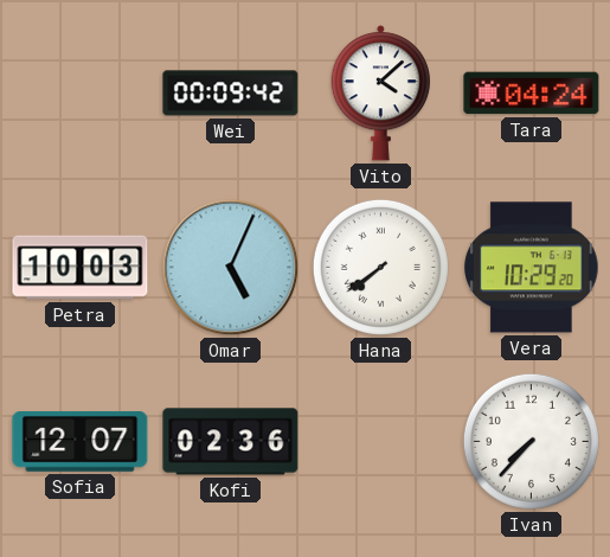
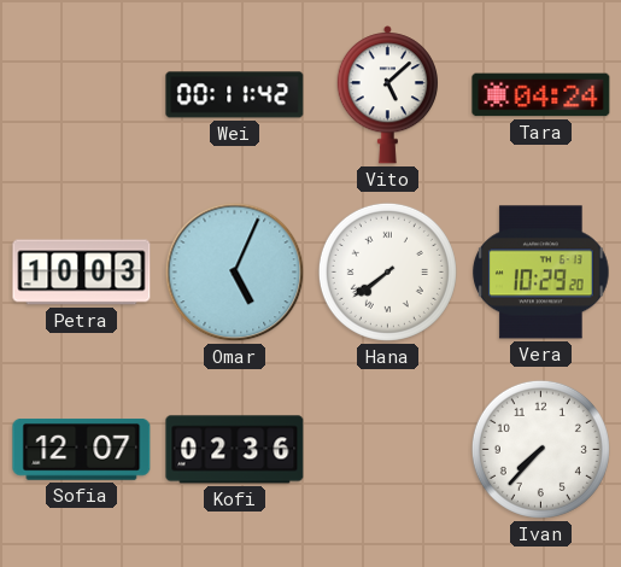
Wei: 00:09 -> 00:11 (235, 95)
Vito: 4:08 -> 5:08 (387, 95)
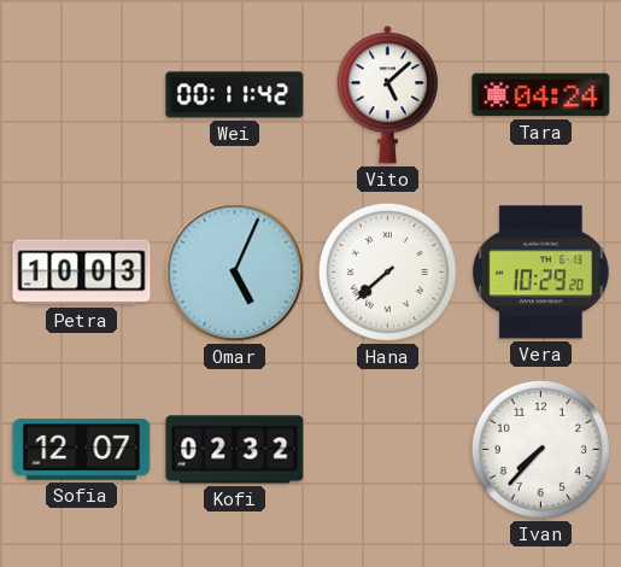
Hana: 7:39 -> 7:38 (387, 271)
Kofi: 02:36 -> 02:32 (235, 450)
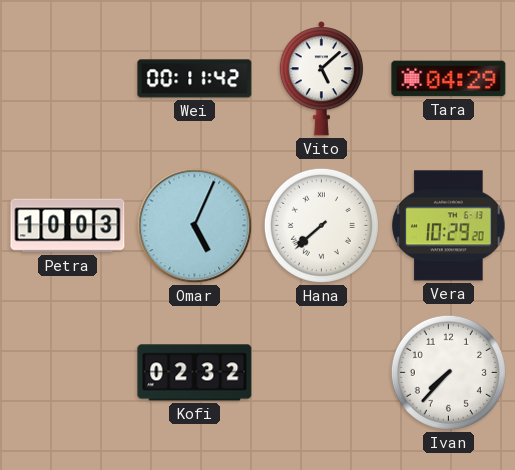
Tara: 04:24 -> 04:29 (449, 79)
Sofia: 12:07 -> none (82, 450)
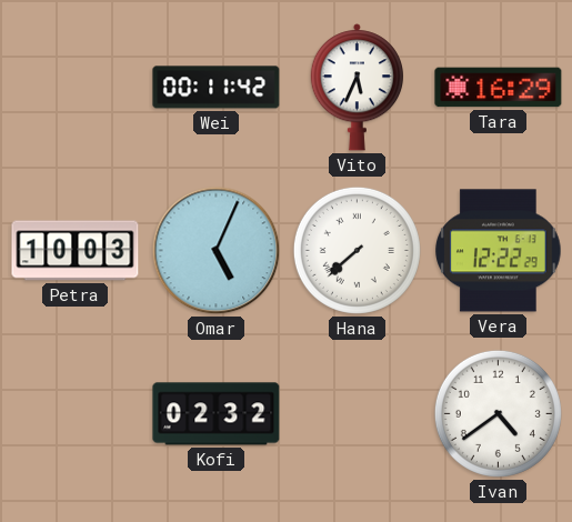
Vito: 5:08 -> 5:34 (357, 88)
Tara: 04:29 -> 16:29 (499, 88)
Vera: 10:29 -> 12:22 (499, 251)
Ivan: 7:37 -> 4:39 (498, 413)
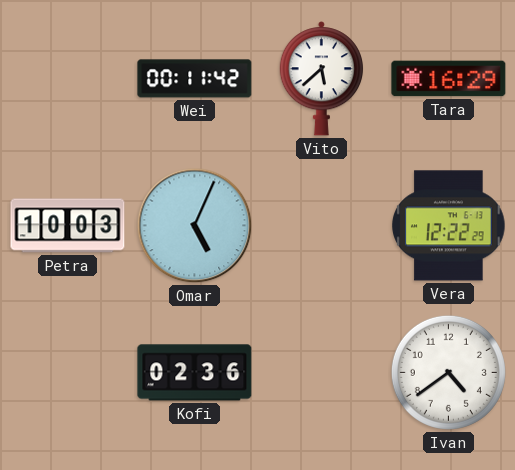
Vito: 5:34 -> 5:38 (321, 79)
Hana: 7:38 -> none (357, 250)
Kofi: 02:32 -> 02:36 (195, 373)
